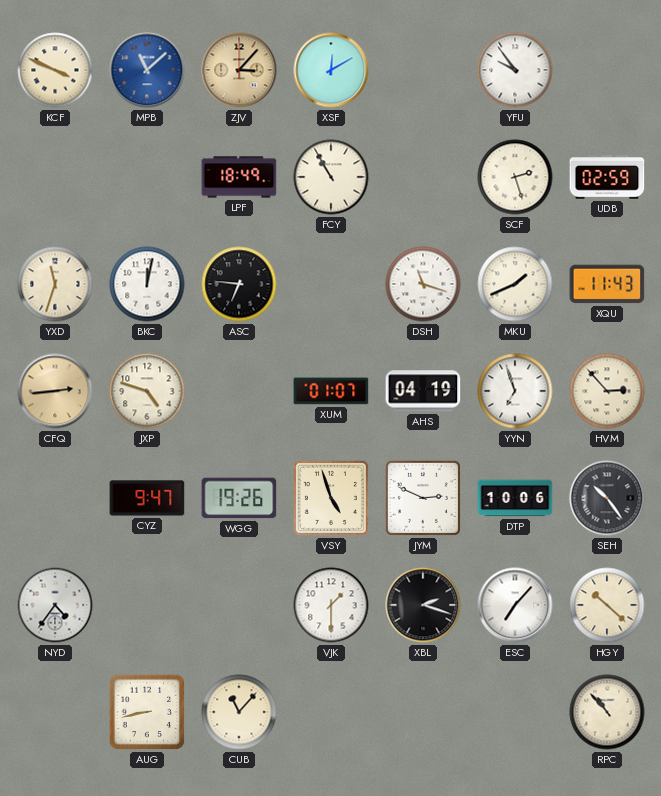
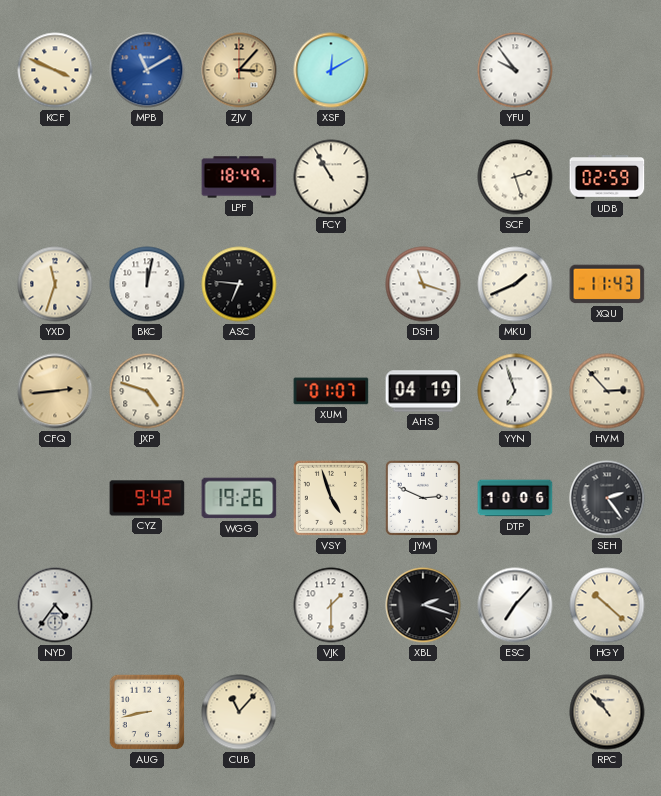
MPB: 11:08 -> 11:10 (147, 70)
CYZ: 9:47 -> 9:42 (147, 498)
SEH: 10:24 -> 2:24 (607, 498)
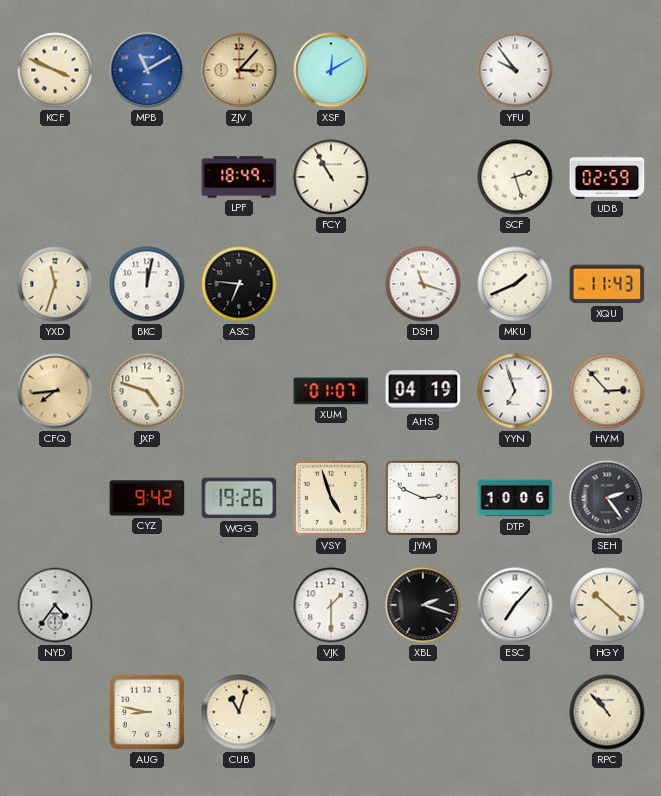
CFQ: 2:44 -> 7:44 (55, 391)
AUG: 8:43 -> 8:47 (147, 712)
CUB: 11:07 -> 11:03 (239, 712)
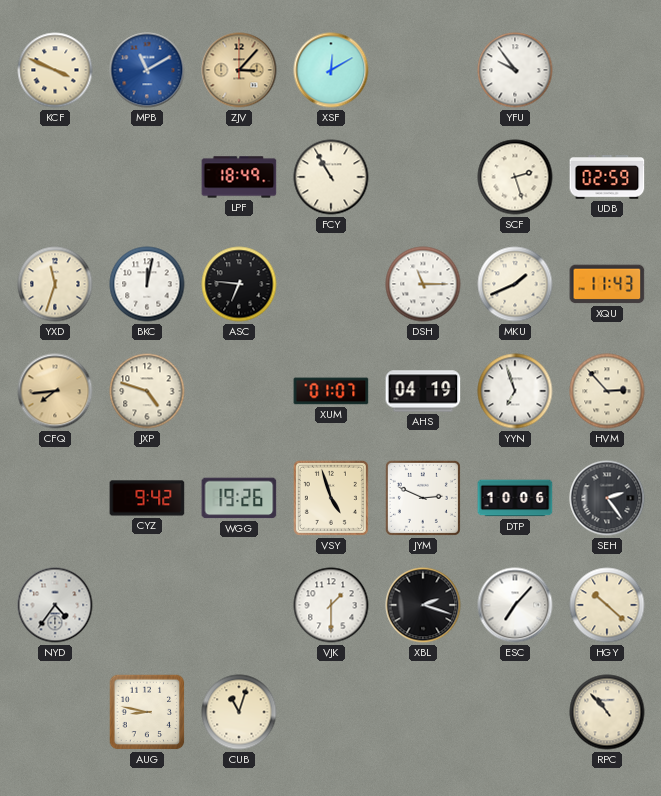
DSH: 11:18 -> 11:15 (423, 284)
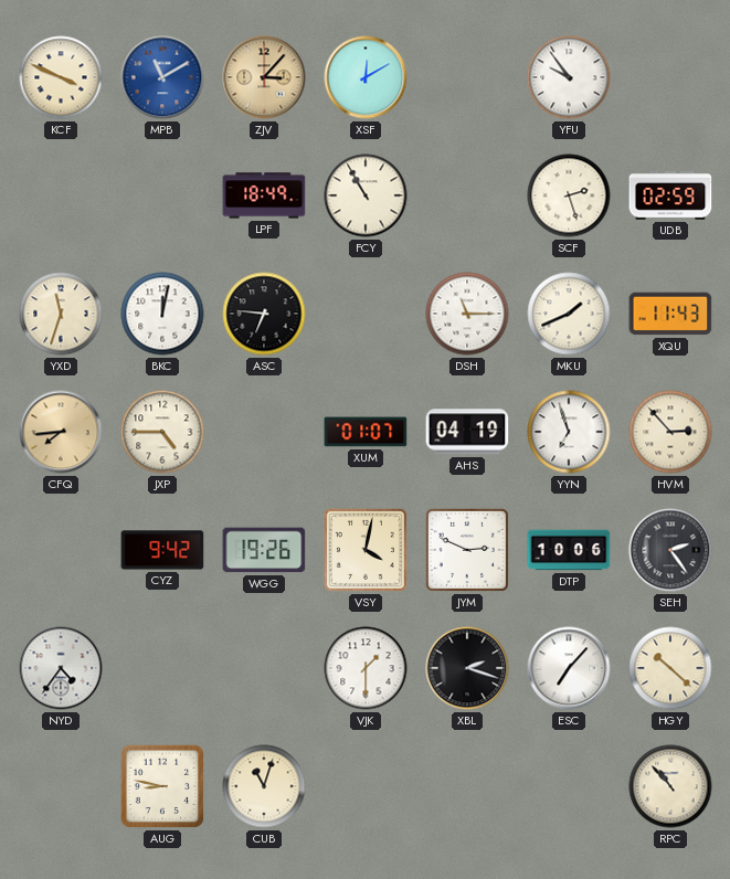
JXP: 4:48 -> 4:45 (162, 432)
VSY: 4:57 -> 4:02 (366, 550)
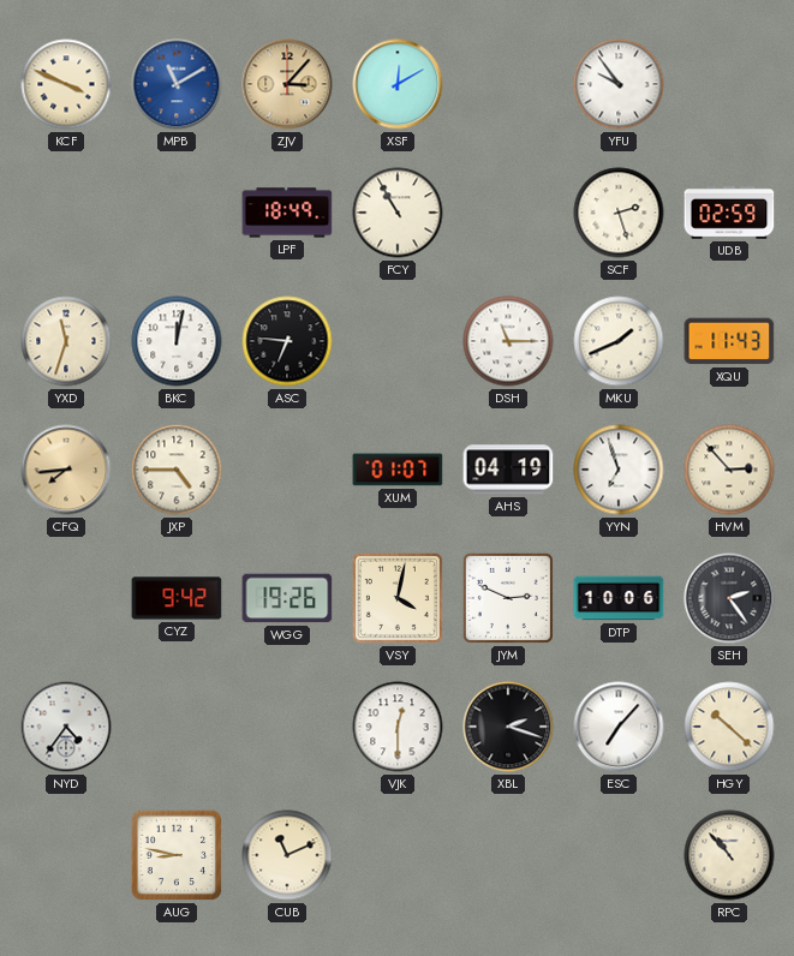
VJK: 1:30 -> 12:30 (398, 727)
CUB: 11:03 -> 11:11 (287, 855)
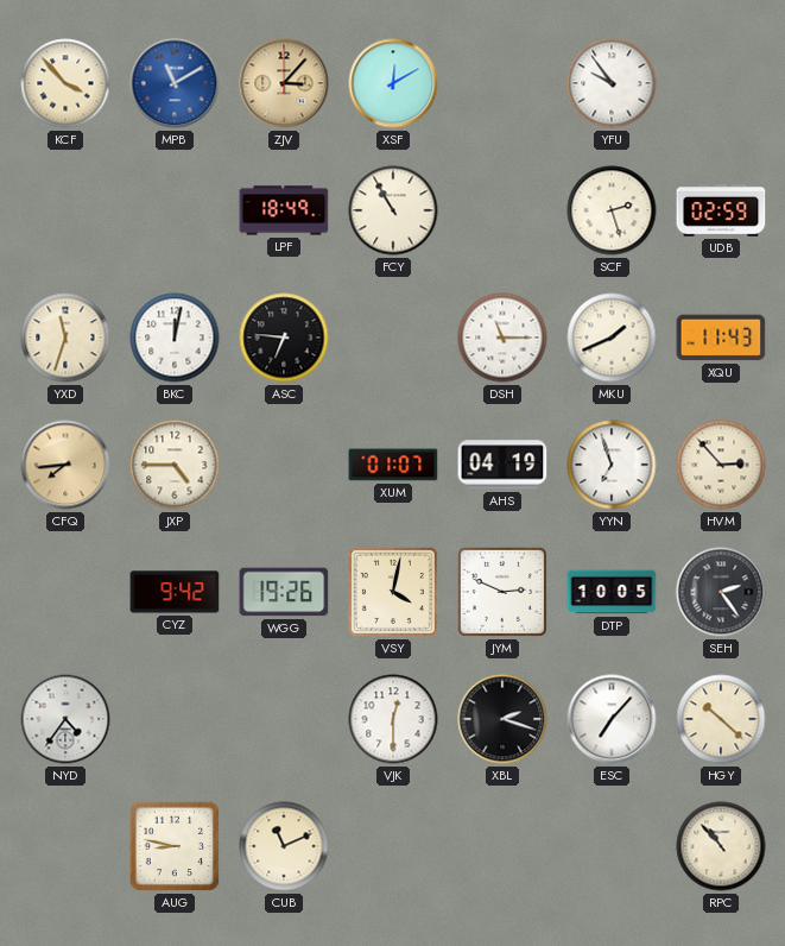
KCF: 3:49 -> 3:53 (65, 83)
DTP: 10:06 -> 10:05 (612, 592)
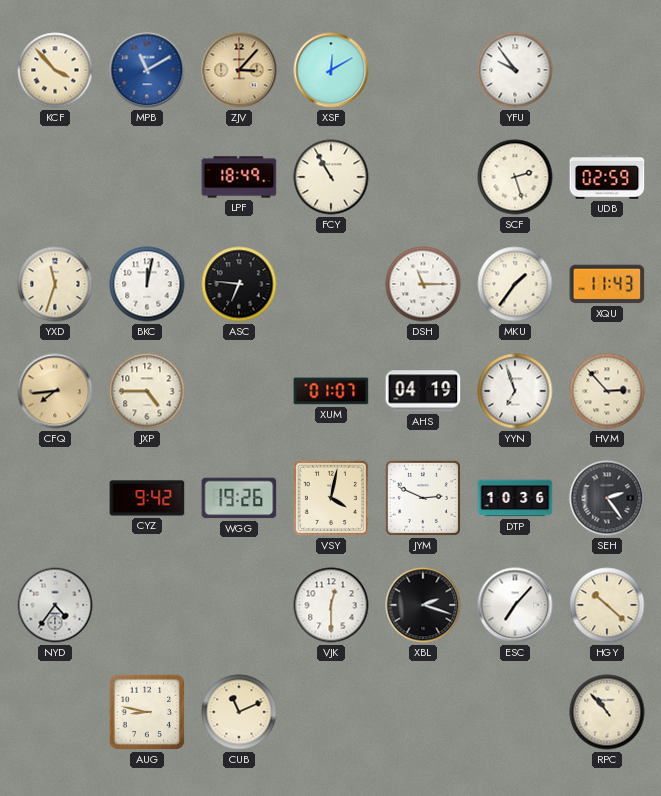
MKU: 1:41 -> 1:36 (515, 284)
DTP: 10:05 -> 10:36 (515, 498)
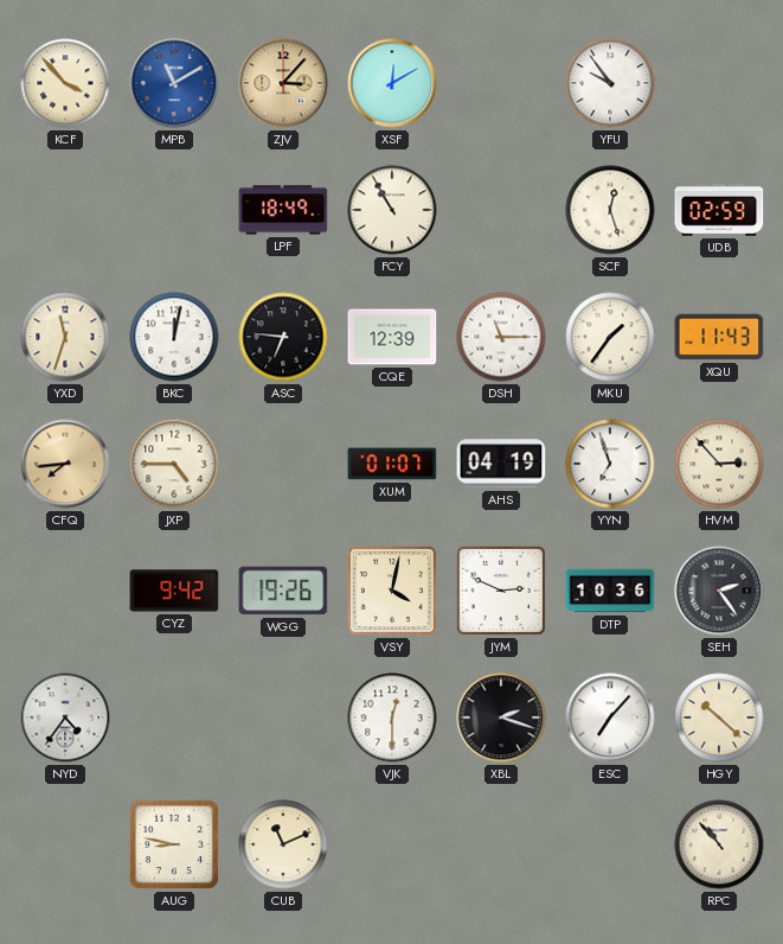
SCF: 2:27 -> 12:27 (610, 210)
CQE: none -> 12:39 (392, 337)
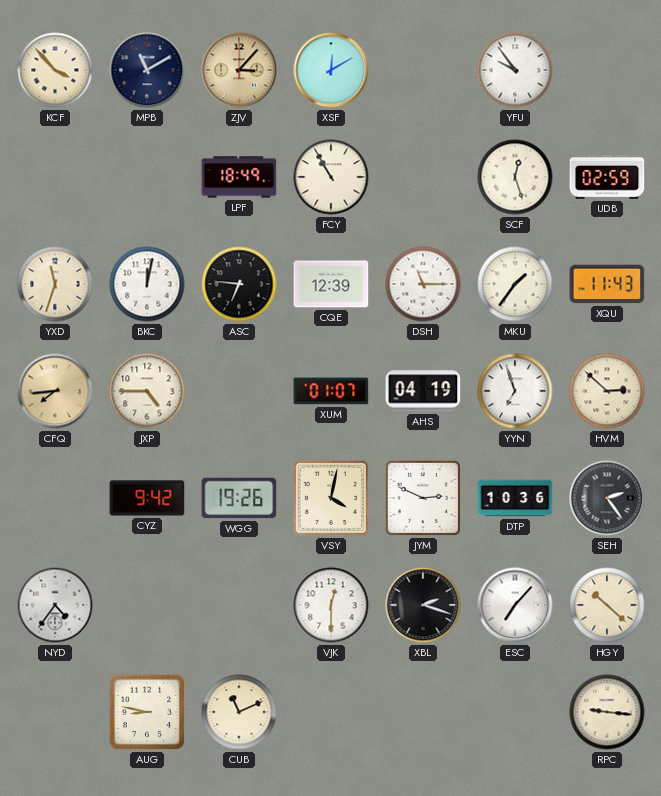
MPB dial: blue -> navy (147, 70)
HVM: 2:53 -> 2:52 (607, 391)
RPC: 10:53 -> 9:16 (607, 712)
